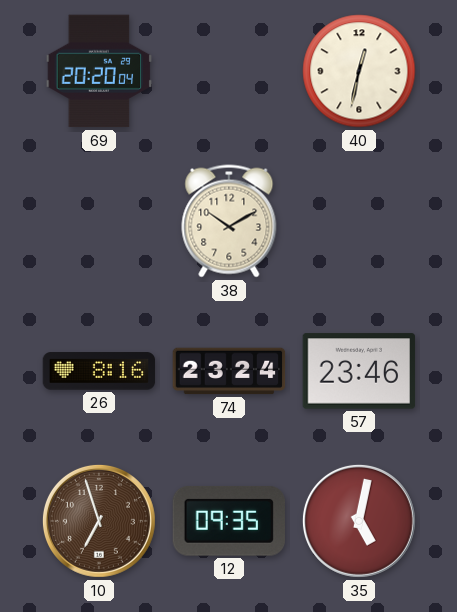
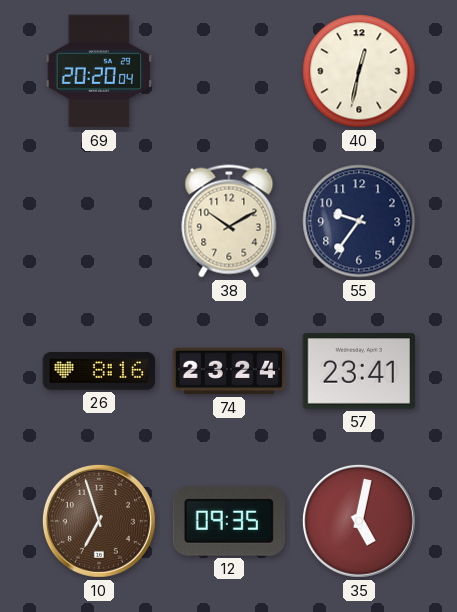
55: none -> 9:36 (359, 221)
57: 23:46 -> 23:41 (359, 371)
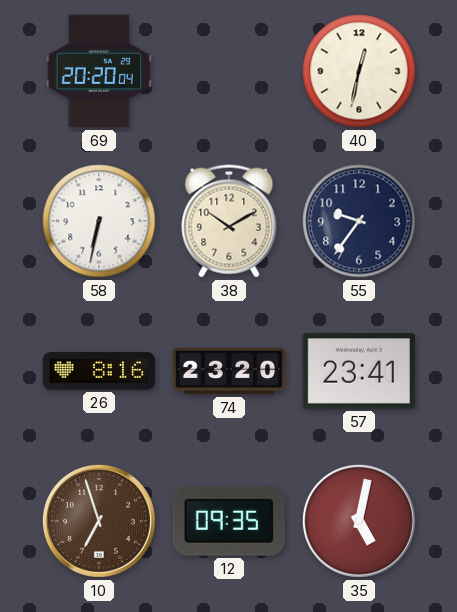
58: none -> 6:32 (99, 221)
74: 23:24 -> 23:20 (229, 371)
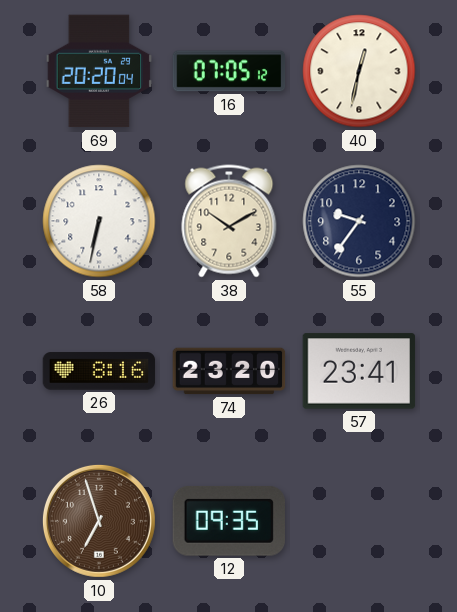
16: none -> 07:05 (229, 71)
35: 5:02 -> none (359, 521)
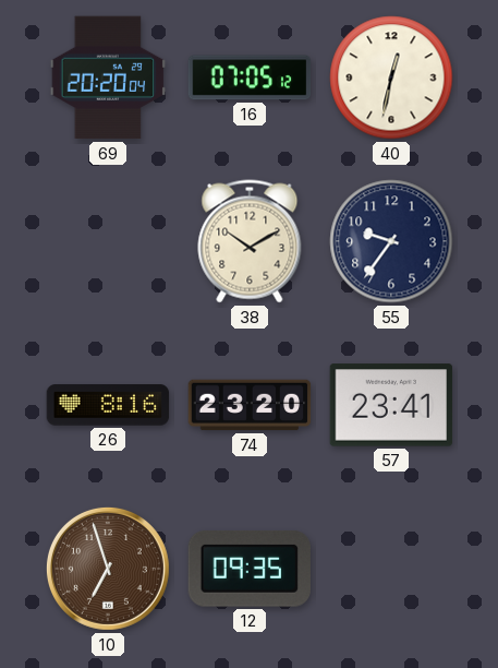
58: 6:32 -> none (99, 221)
